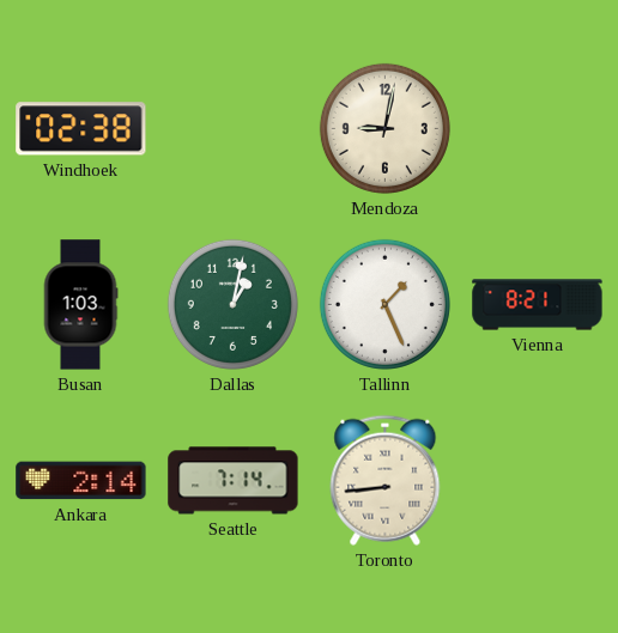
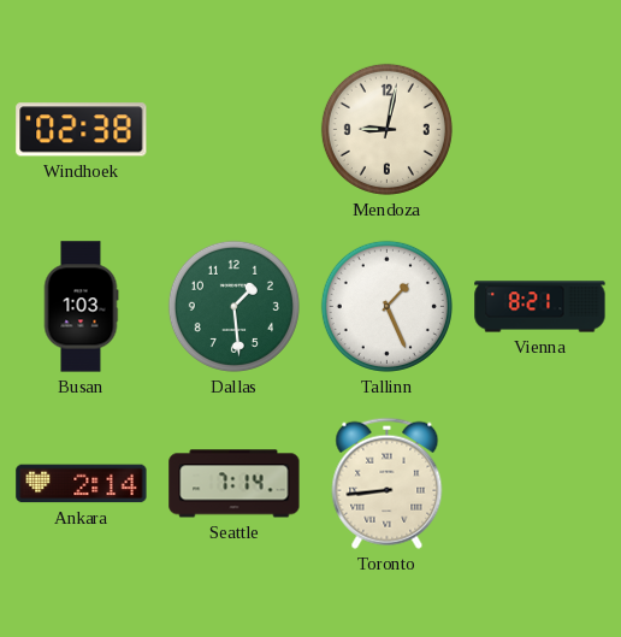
Dallas: 1:02 -> 1:29 (233, 306)
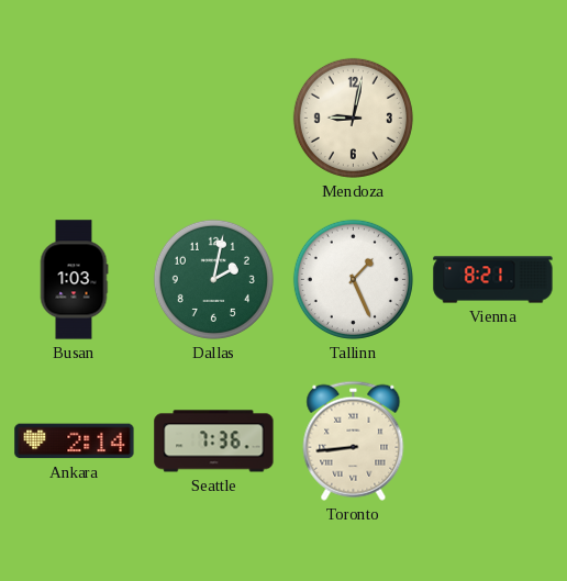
Windhoek: 02:38 -> none (82, 130)
Dallas: 1:29 -> 2:02 (213, 279)
Seattle: 7:14 -> 7:36 (214, 442)
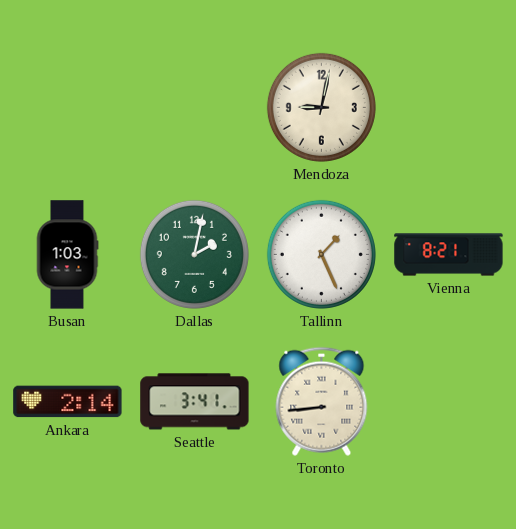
Seattle: 7:36 -> 3:41 (195, 402)
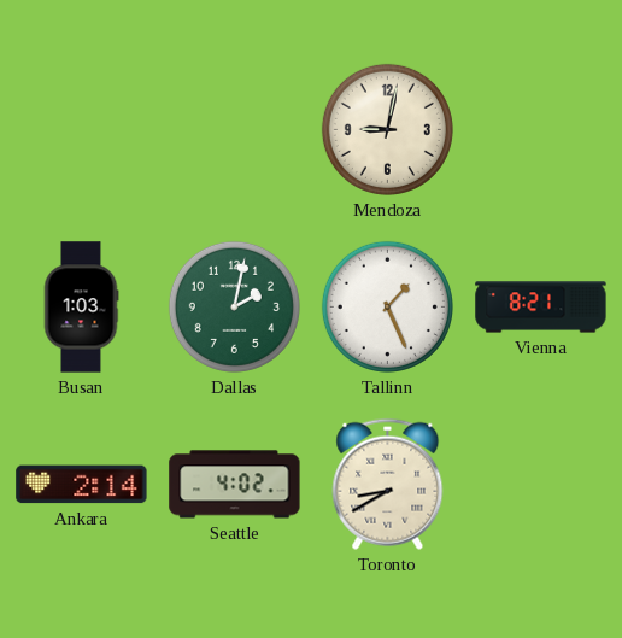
Seattle: 3:41 -> 4:02 (235, 485)
Toronto: 8:44 -> 8:40 (388, 484)
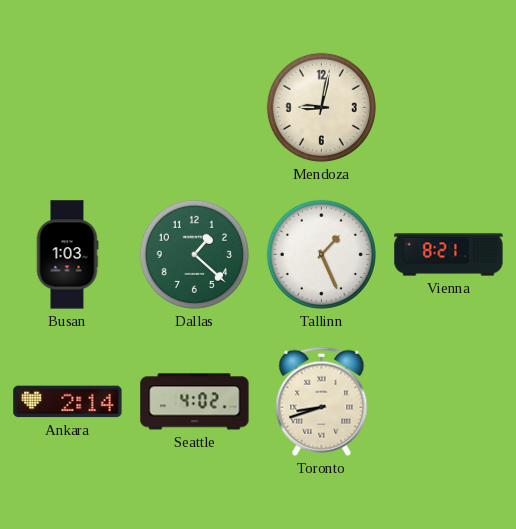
Dallas: 2:02 -> 1:22 (194, 254)
Toronto: 8:40 -> 8:42 (322, 401)
